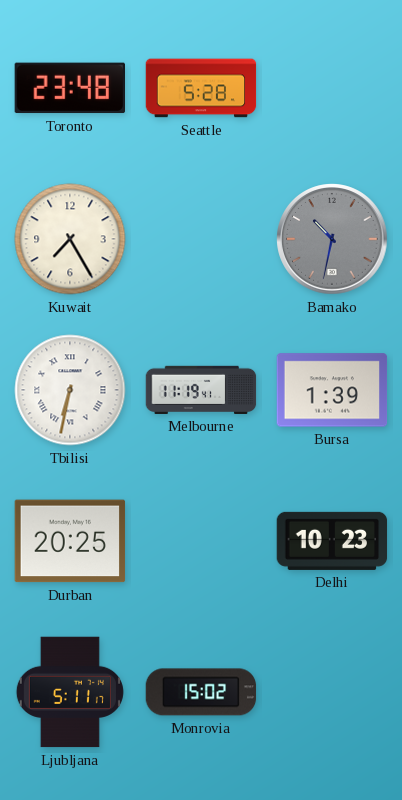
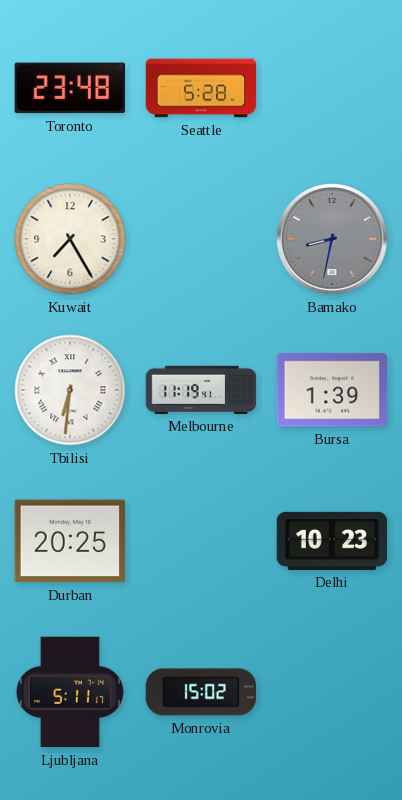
Bamako: 10:32 -> 8:32 (332, 239)
Tbilisi: 6:32 -> 6:31 (70, 390)
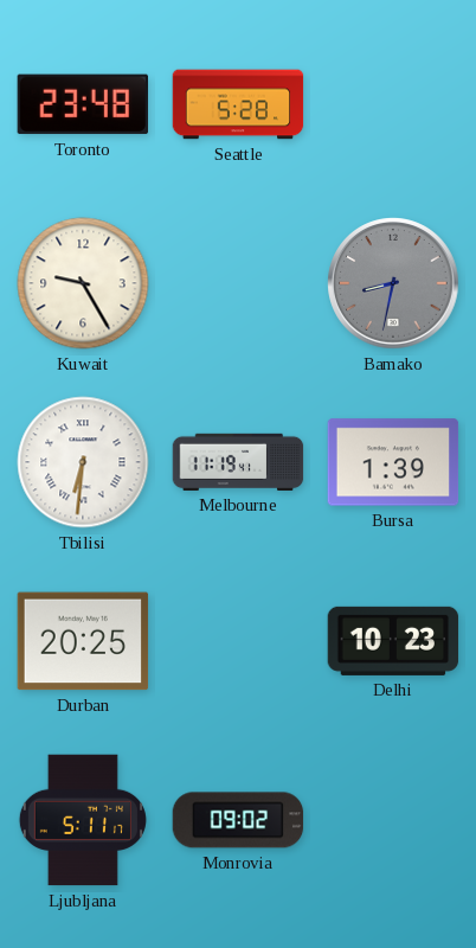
Kuwait: 7:25 -> 9:25 (83, 283)
Monrovia: 15:02 -> 09:02 (238, 820)
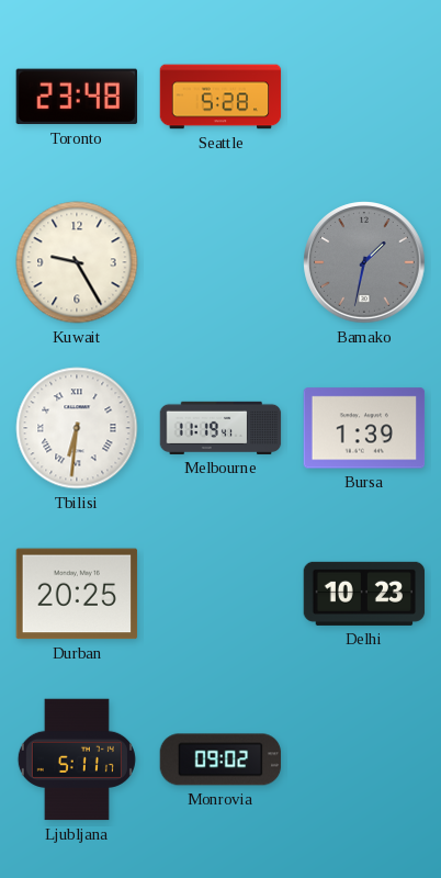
Bamako: 8:32 -> 1:32 (364, 262)
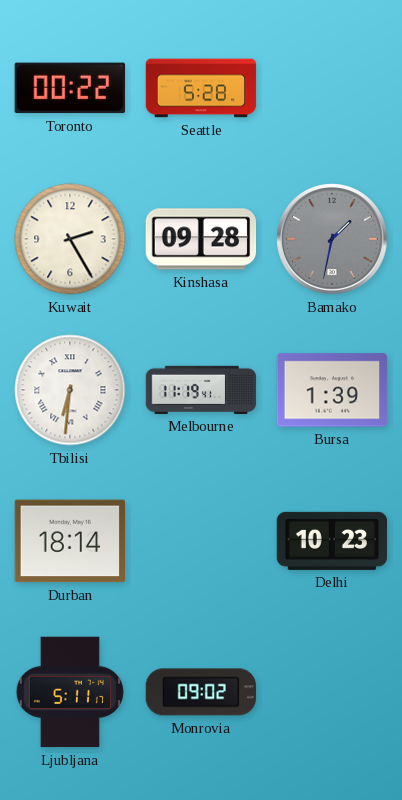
Toronto: 23:48 -> 00:22 (69, 88)
Kuwait: 9:25 -> 2:25 (70, 239)
Kinshasa: none -> 09:28 (201, 239)
Durban: 20:25 -> 18:14 (70, 541)
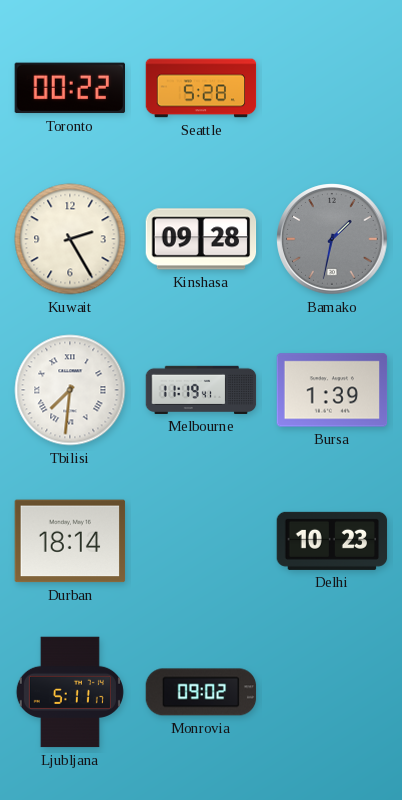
Tbilisi: 6:31 -> 7:31 (70, 390)
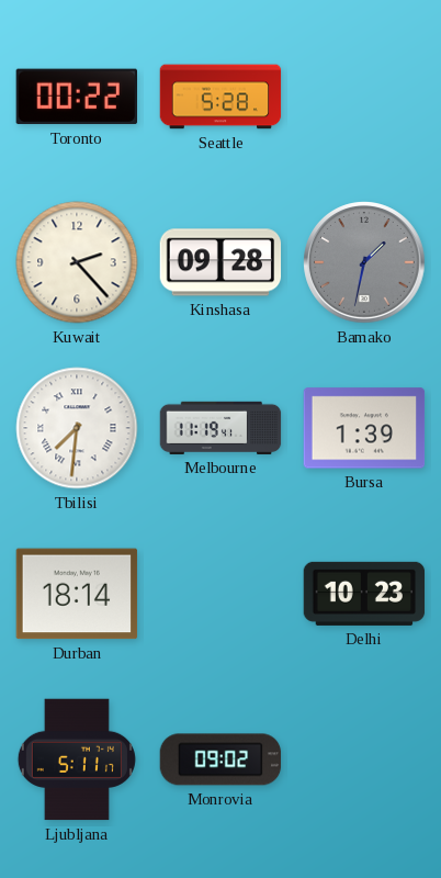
Kuwait: 2:25 -> 2:23 (77, 262)
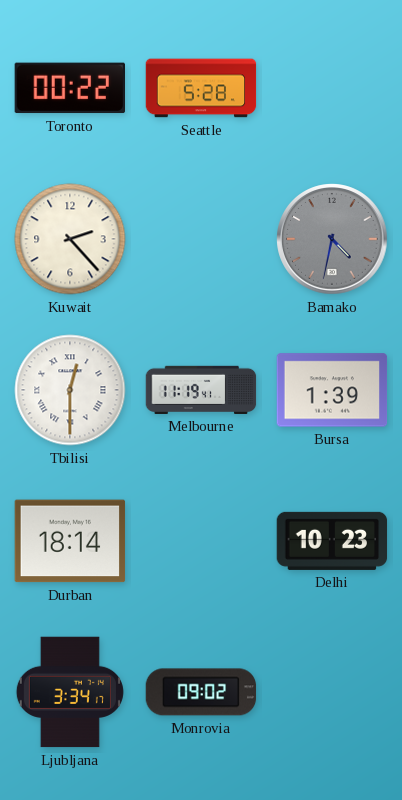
Kinshasa: 09:28 -> none (220, 262)
Bamako: 1:32 -> 4:32 (332, 239)
Tbilisi: 7:31 -> 12:30 (70, 390)
Ljubljana: 5:11 -> 3:34 (70, 692)
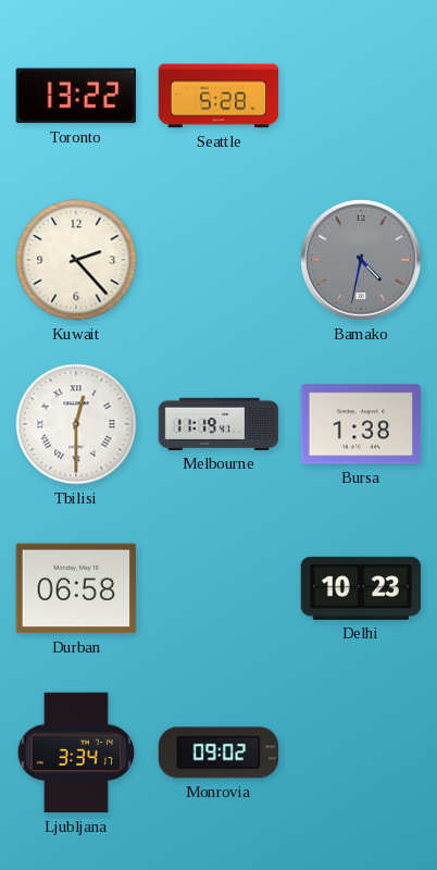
Toronto: 00:22 -> 13:22 (75, 96)
Bursa: 1:39 -> 1:38 (361, 424)
Durban: 18:14 -> 06:58 (76, 588)
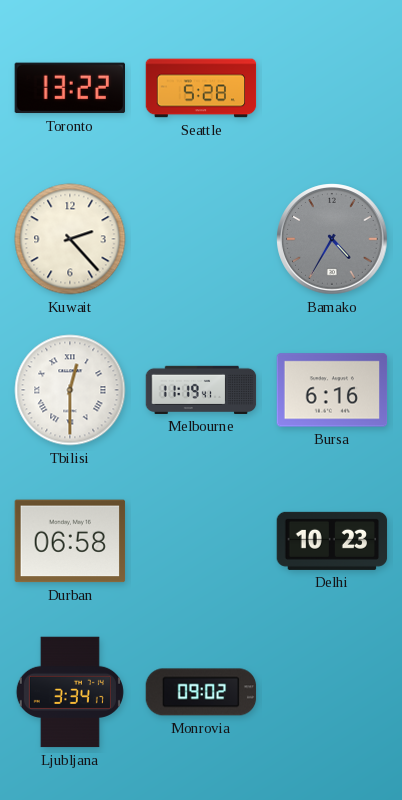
Bamako: 4:32 -> 4:35 (332, 239)
Bursa: 1:38 -> 6:16 (332, 390)
